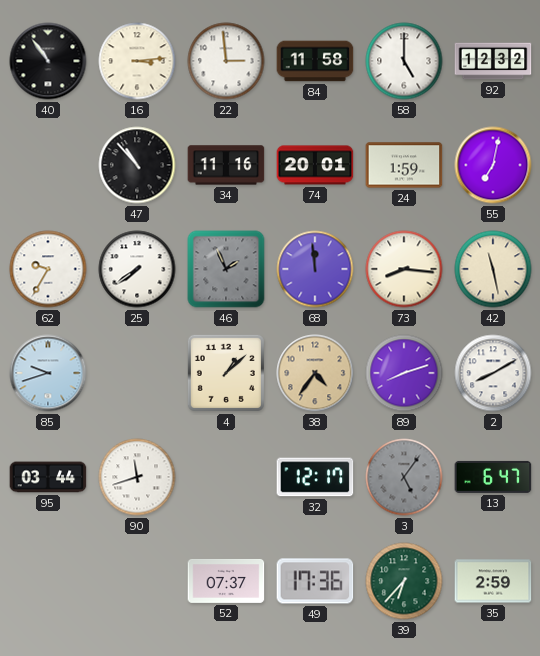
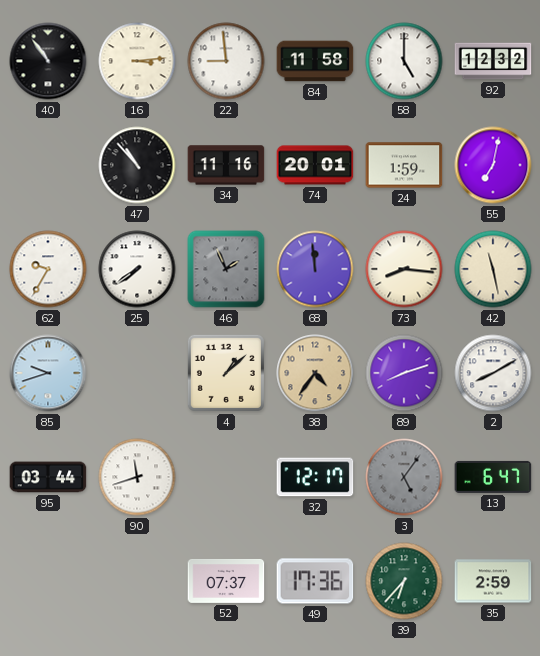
22: 2:59 -> 8:59 (226, 61)
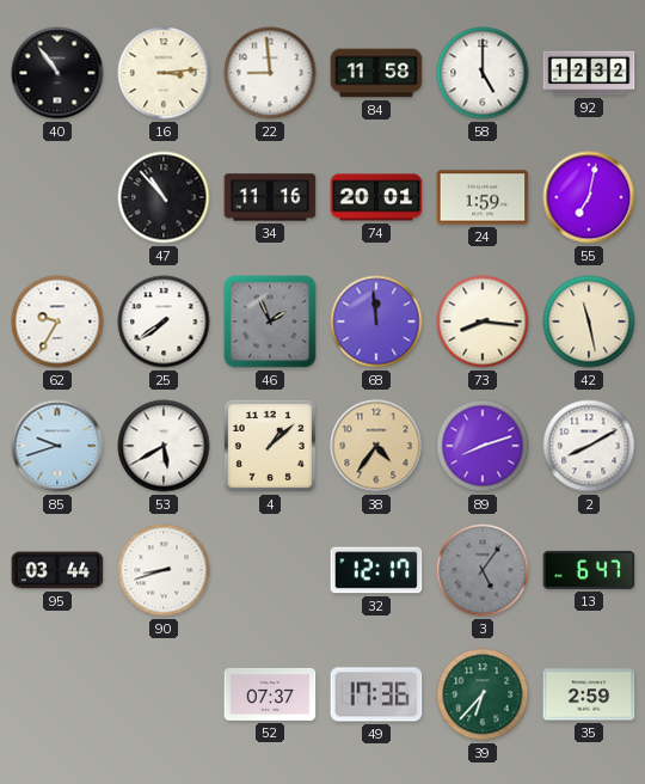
53: none -> 5:40 (164, 446)
90: 11:42 -> 8:42 (164, 570)
